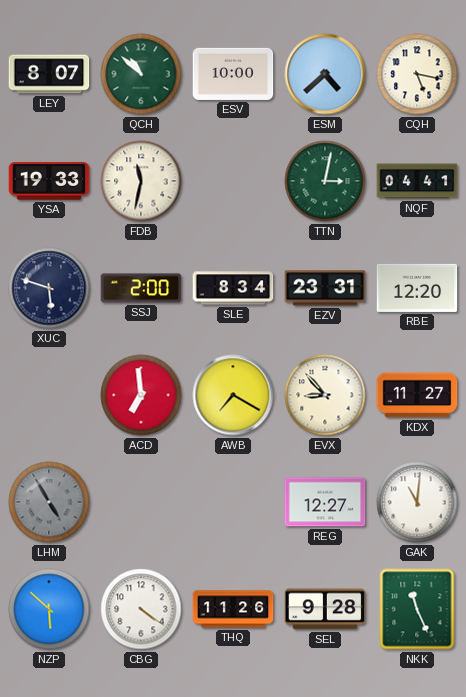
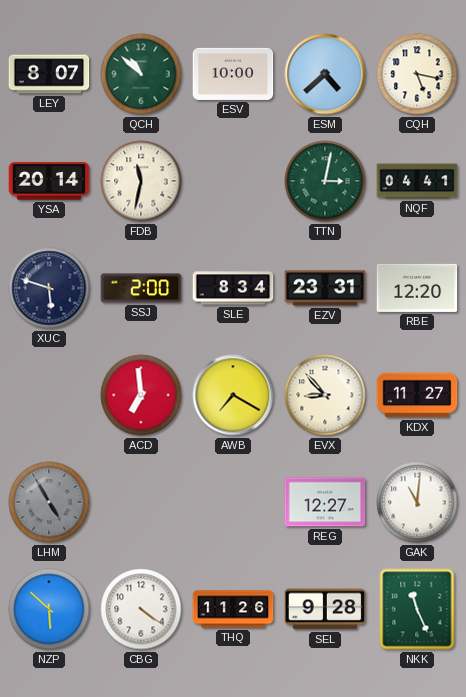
YSA: 19:33 -> 20:14 (49, 181)
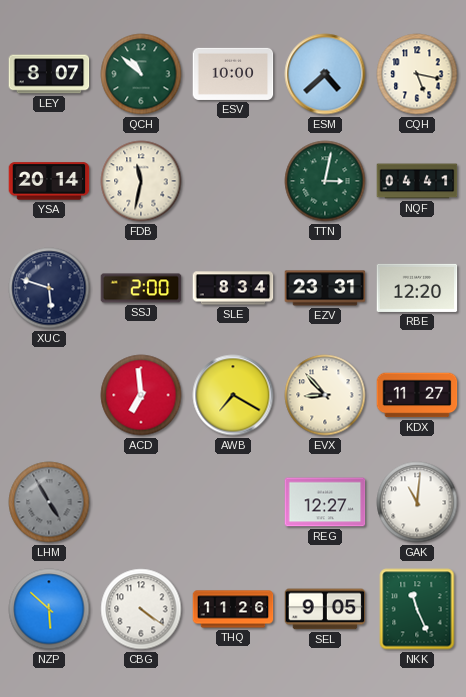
SEL: 9:28 -> 9:05 (325, 609)
